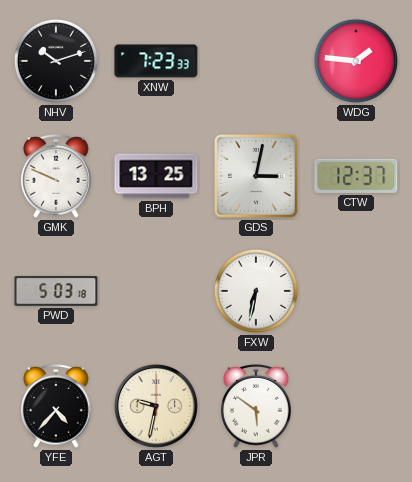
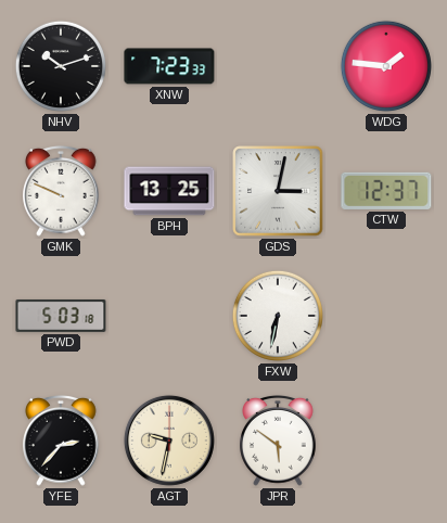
YFE: 4:37 -> 2:37 (61, 441)
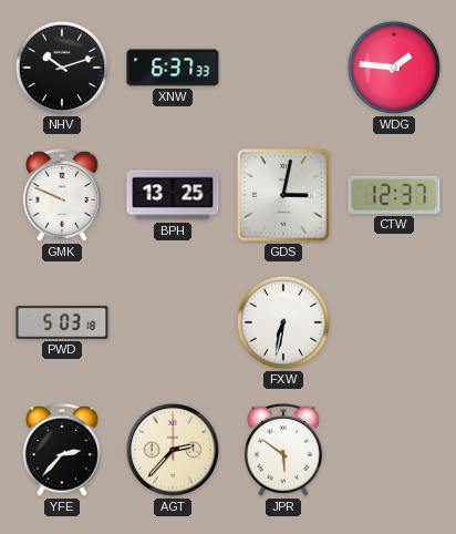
XNW: 7:23 -> 6:37 (173, 68)
AGT: 9:32 -> 2:37 (173, 450)
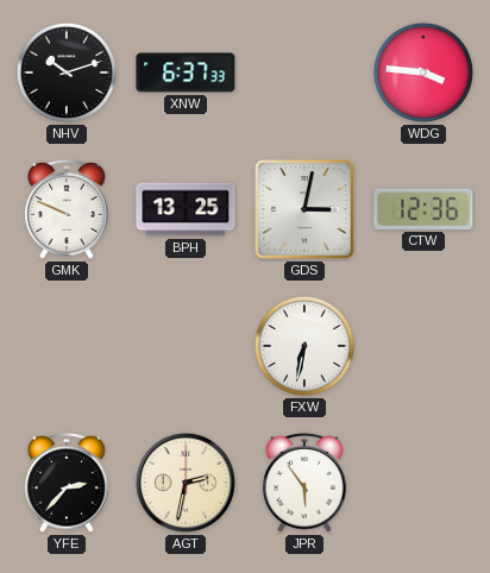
WDG: 1:46 -> 3:46 (423, 73)
CTW: 12:37 -> 12:36 (423, 209)
PWD: 5:03 -> none (62, 322)
AGT: 2:37 -> 2:32 (186, 483)
JPR: 5:51 -> 5:54 (304, 483)
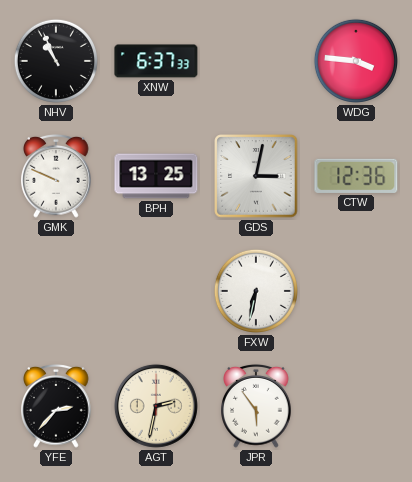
NHV: 10:12 -> 10:56 (56, 61)
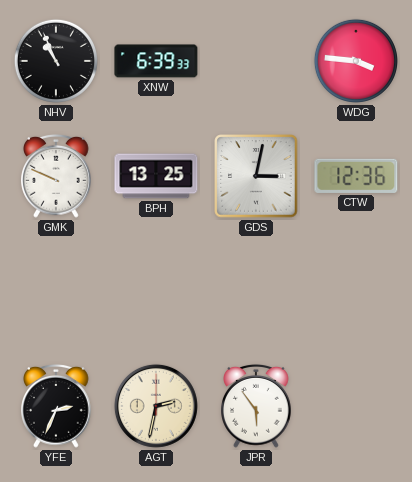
XNW: 6:37 -> 6:39 (156, 61)
FXW: 6:32 -> none (256, 291)
YFE: 2:37 -> 2:34 (56, 406)
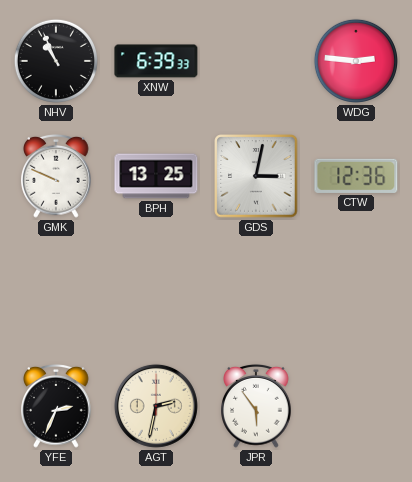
WDG: 3:46 -> 2:46 (356, 61)
